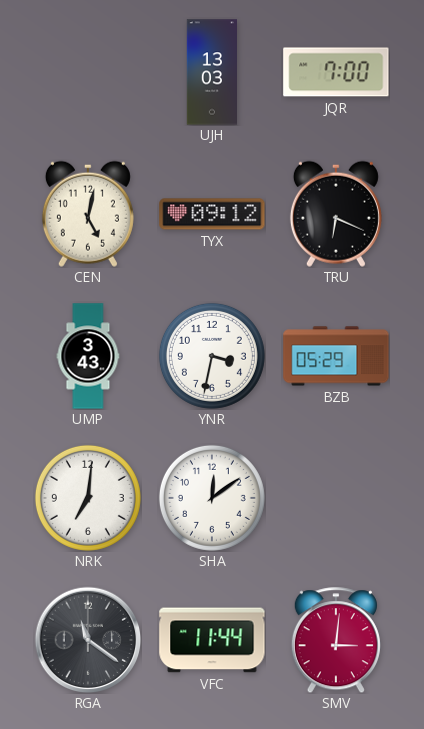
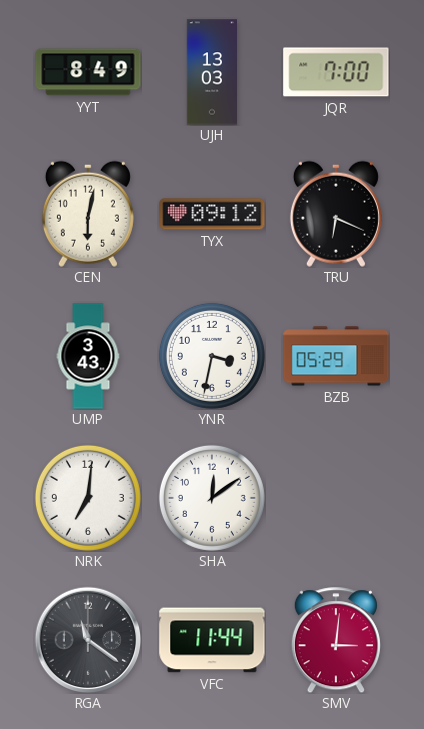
YYT: none -> 8:49 (88, 72)
CEN: 5:02 -> 6:02 (88, 214)
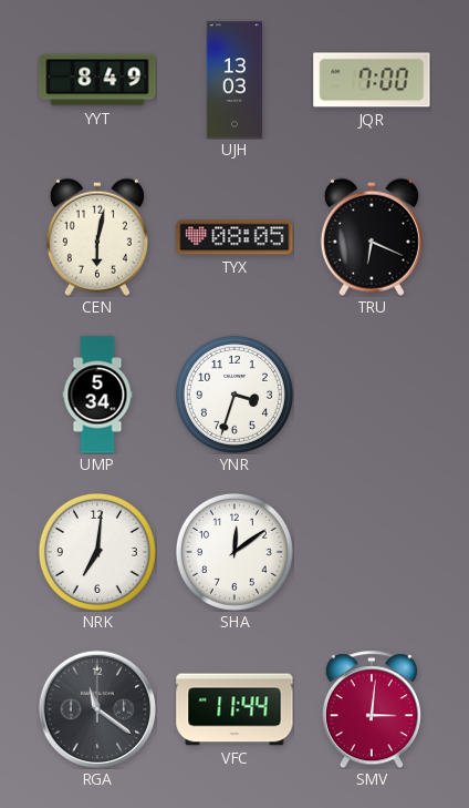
TYX: 09:12 -> 08:05 (234, 237)
UMP: 3:43 -> 5:34 (97, 395)
YNR: 3:32 -> 3:33 (234, 395)
BZB: 05:29 -> none (336, 356)
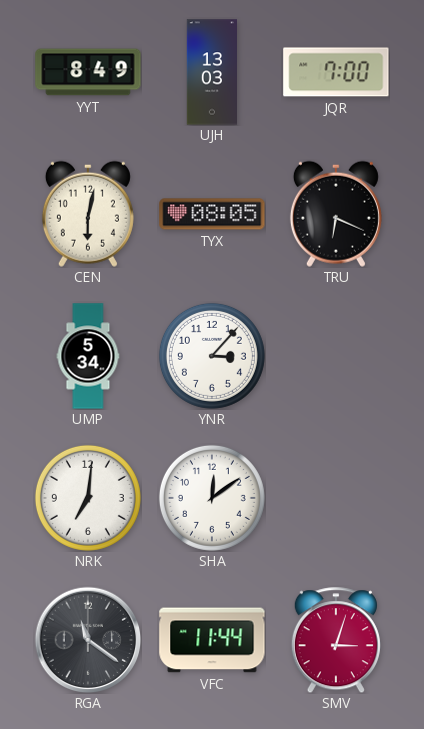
YNR: 3:33 -> 3:07 (212, 356)
SMV: 3:01 -> 3:03 (336, 640)
